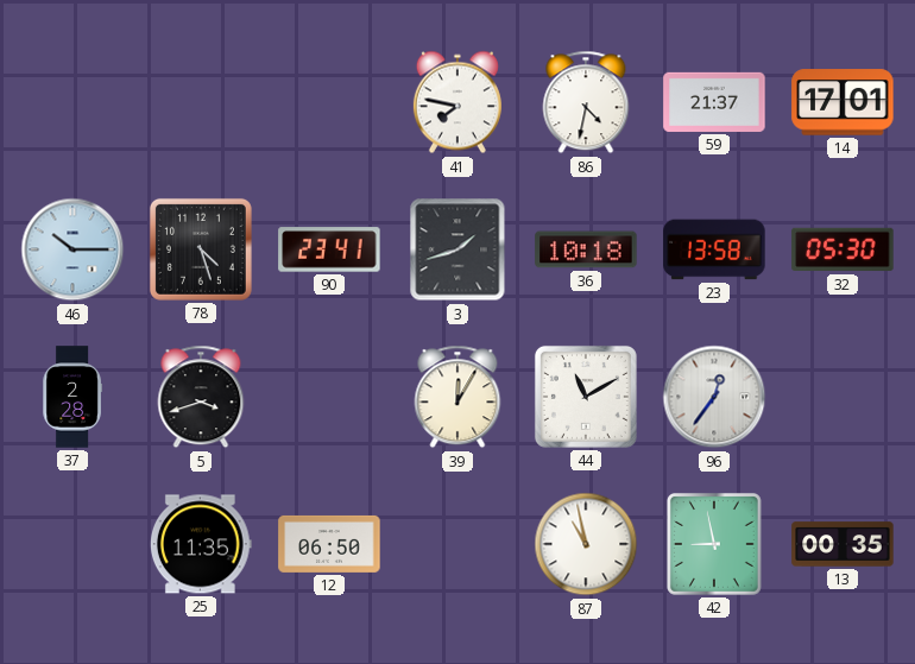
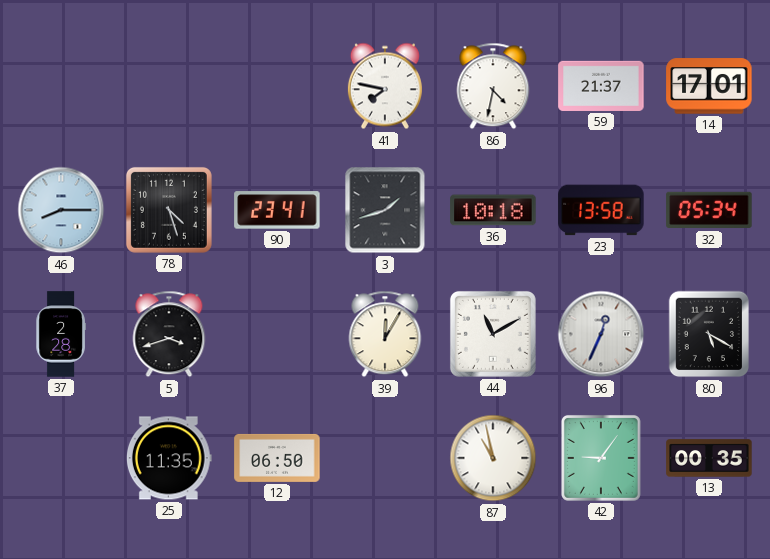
46: 10:15 -> 8:15 (61, 210)
32: 05:30 -> 05:34 (709, 210)
96: 12:36 -> 12:34 (601, 334)
80: none -> 5:20 (709, 334)
42: 8:58 -> 9:06 (601, 458)
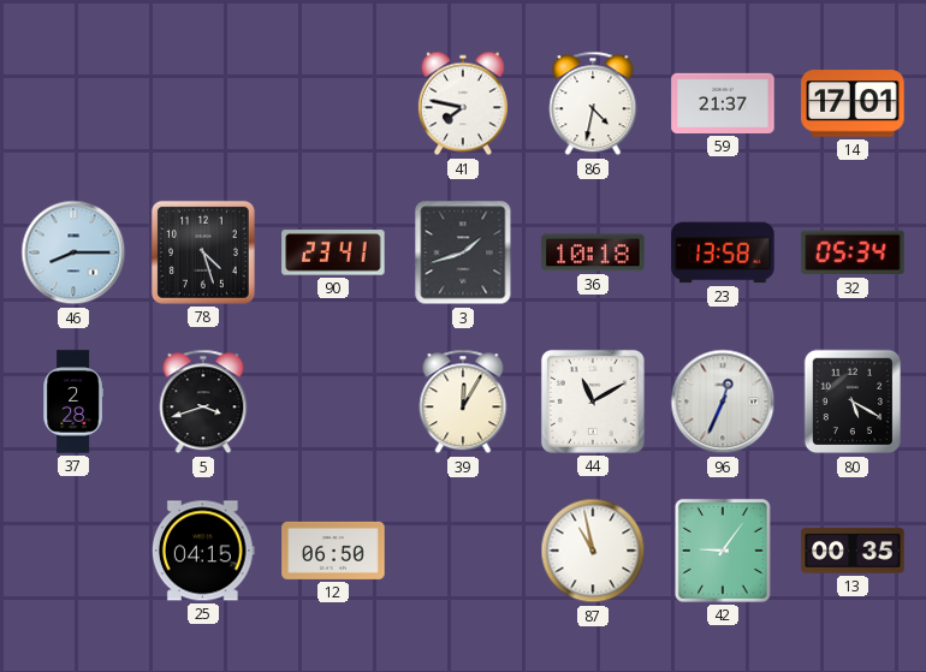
25: 11:35 -> 04:15 (203, 551)
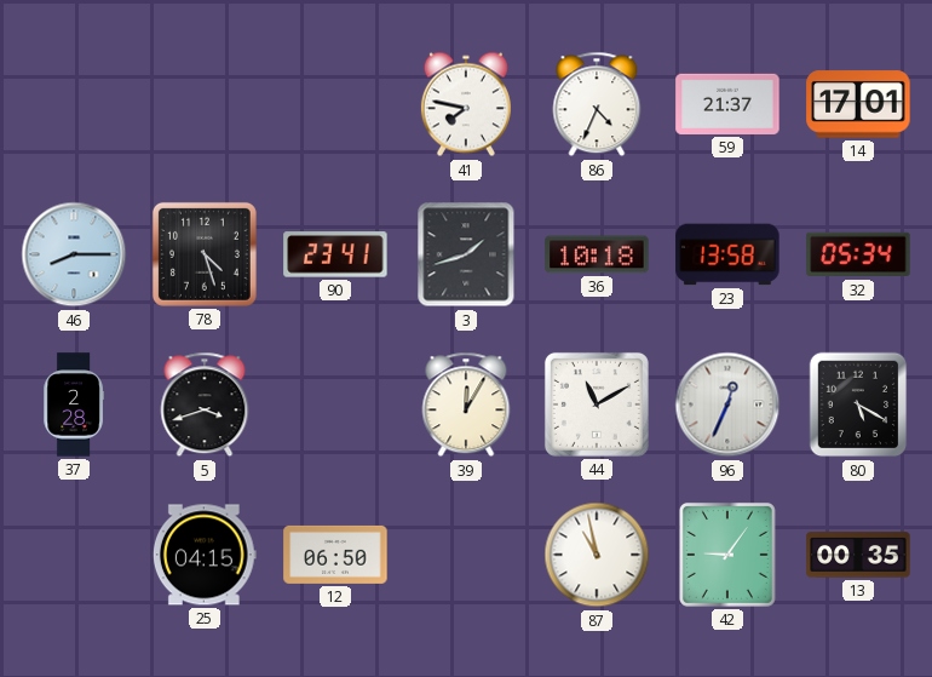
86: 4:32 -> 4:34 (597, 104)
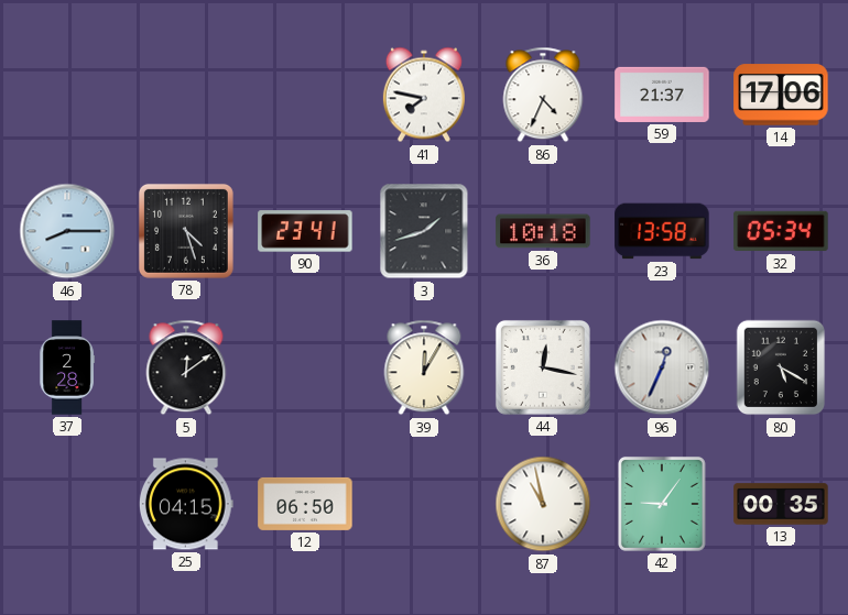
14: 17:01 -> 17:06 (781, 95)
5: 3:42 -> 12:09 (186, 367)
44: 11:10 -> 12:17 (543, 367)
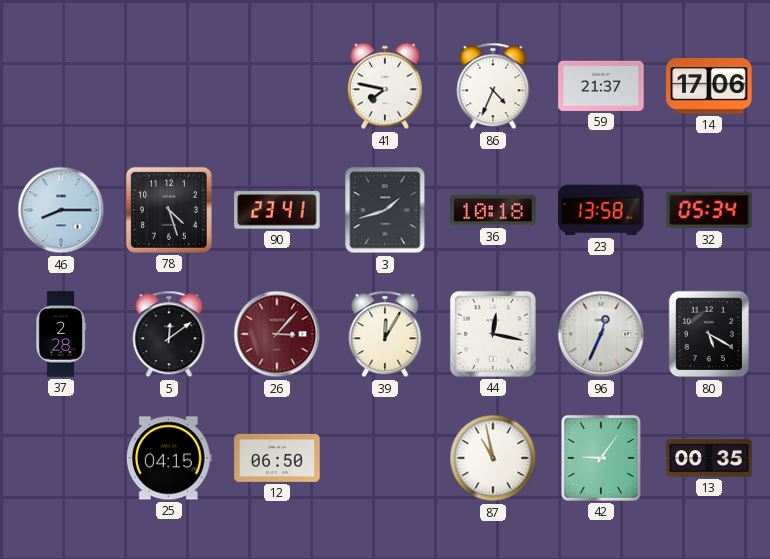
26: none -> 3:07 (277, 334)
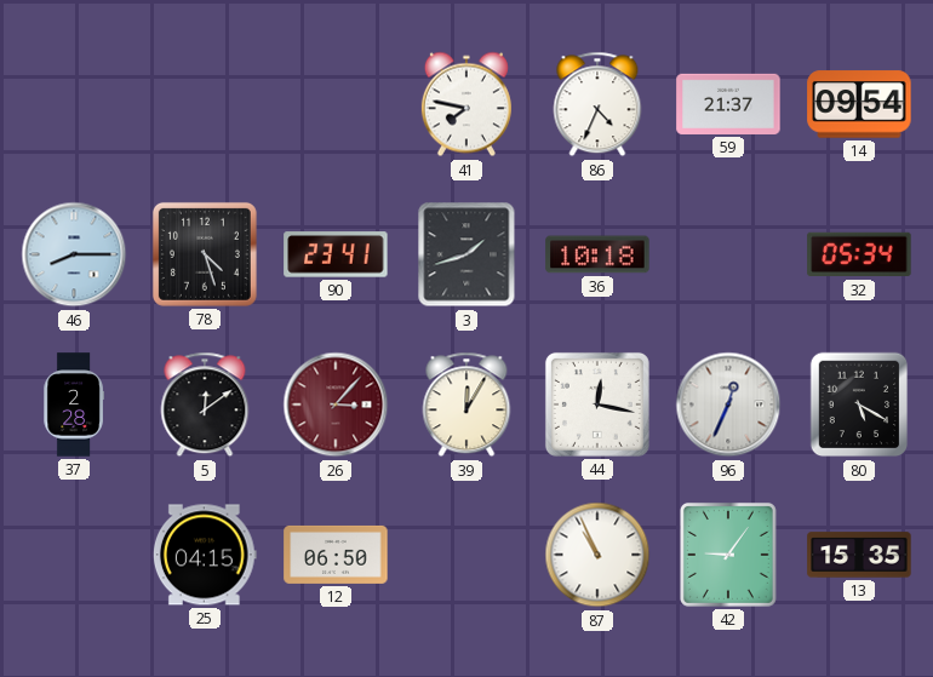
14: 17:06 -> 09:54 (859, 104)
23: 13:58 -> none (601, 210)
87: 10:58 -> 10:56 (597, 555)
13: 00:35 -> 15:35 (859, 555)
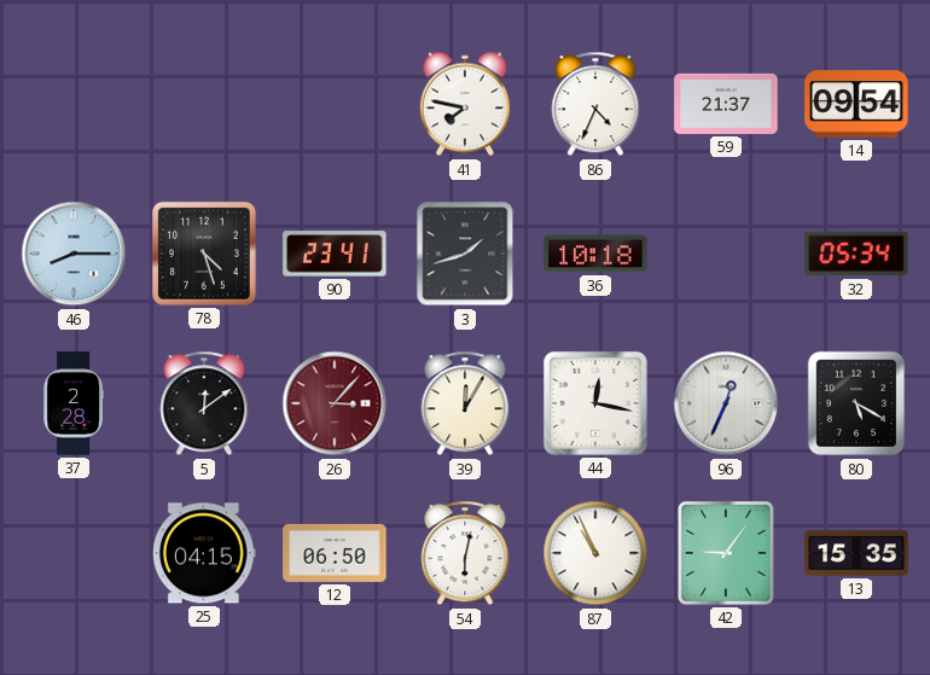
54: none -> 6:02 (465, 553)
